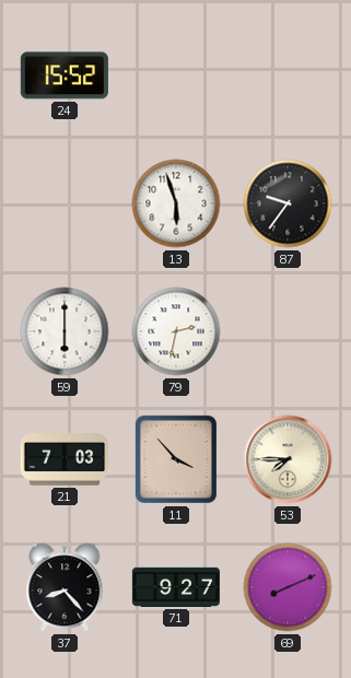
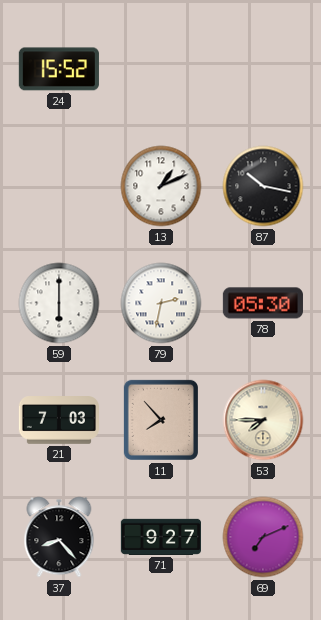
13: 5:57 -> 1:11 (161, 186)
87: 9:36 -> 10:17 (263, 186)
78: none -> 05:30 (263, 303)
11: 3:53 -> 7:53 (161, 420)
69: 8:11 -> 7:11 (263, 537)
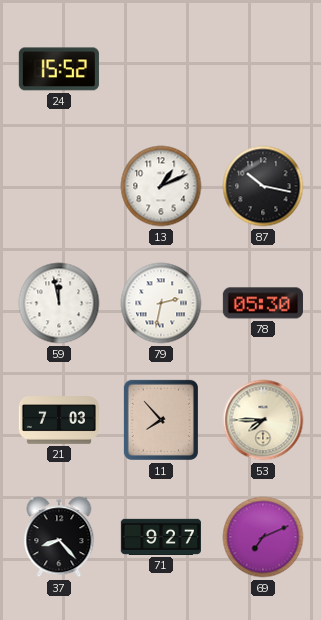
59: 6:00 -> 11:58 (59, 303)
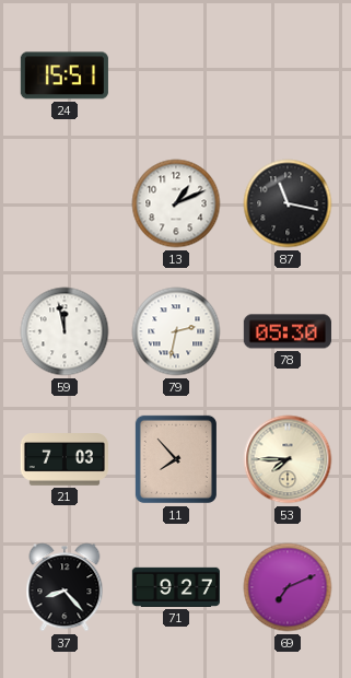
24: 15:52 -> 15:51 (65, 75)
87: 10:17 -> 11:17 (288, 203)
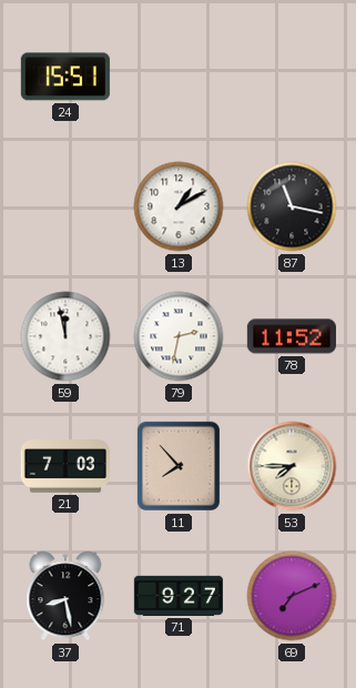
13: 1:11 -> 1:10 (179, 206)
78: 05:30 -> 11:52 (292, 336)
37: 8:23 -> 8:28 (65, 596)
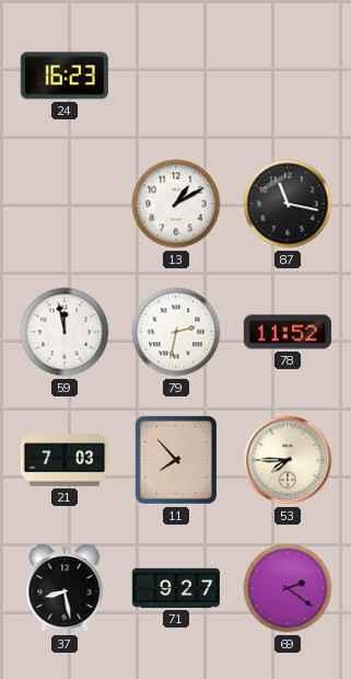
24: 15:51 -> 16:23 (65, 76)
69: 7:11 -> 2:21 (288, 588)
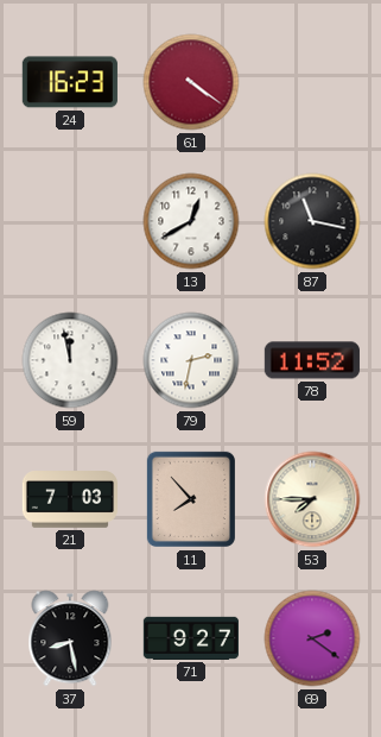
61: none -> 4:21 (191, 82)
13: 1:10 -> 12:40 (191, 221)
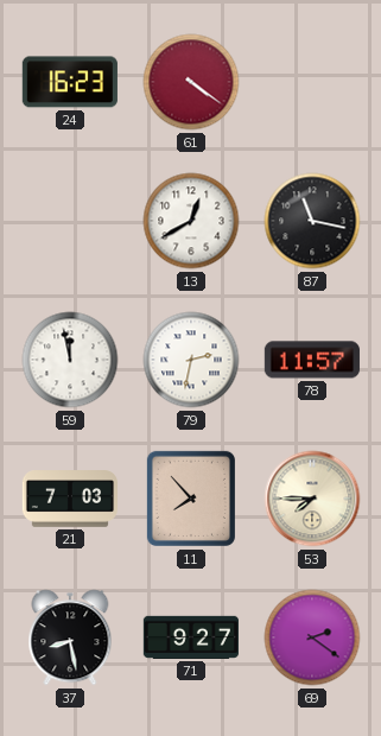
78: 11:52 -> 11:57 (312, 360)
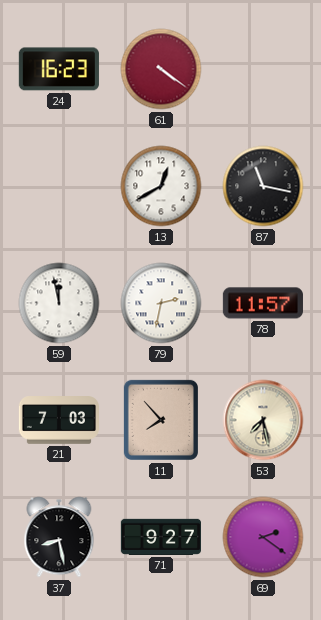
53: 7:45 -> 7:28 (263, 420)
